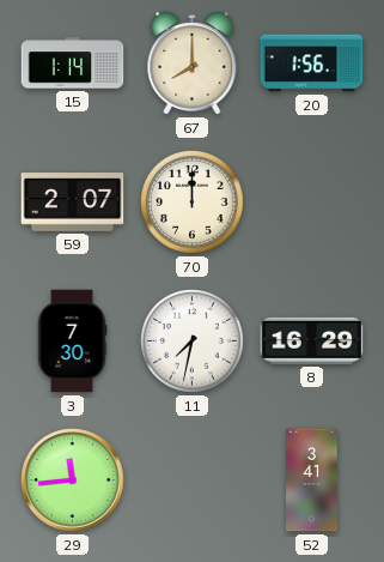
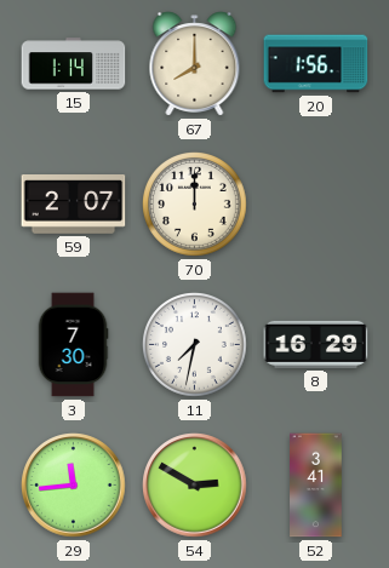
54: none -> 2:50 (195, 486)
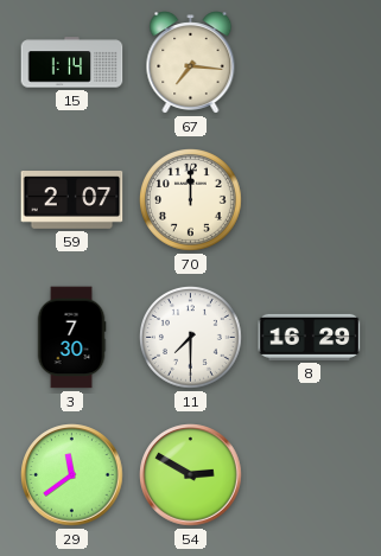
67: 8:00 -> 7:16 (191, 63)
20: 1:56 -> none (316, 64)
11: 7:32 -> 7:30 (191, 338)
29: 11:44 -> 11:39 (72, 475)
52: 3:41 -> none (316, 486)
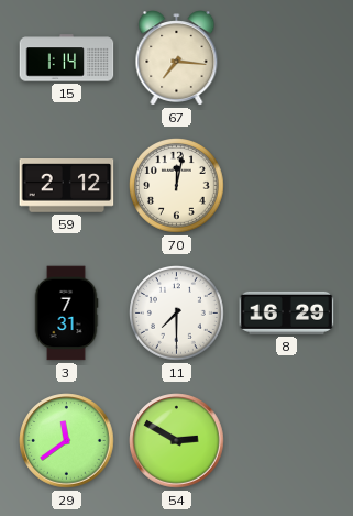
59: 2:07 -> 2:12 (67, 186)
70: 12:00 -> 12:02 (177, 186)
3: 7:30 -> 7:31 (66, 314)
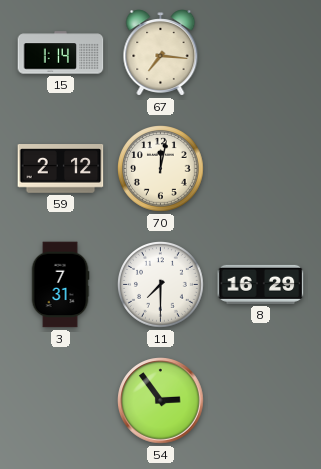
29: 11:39 -> none (67, 441)
54: 2:50 -> 2:54 (161, 401)
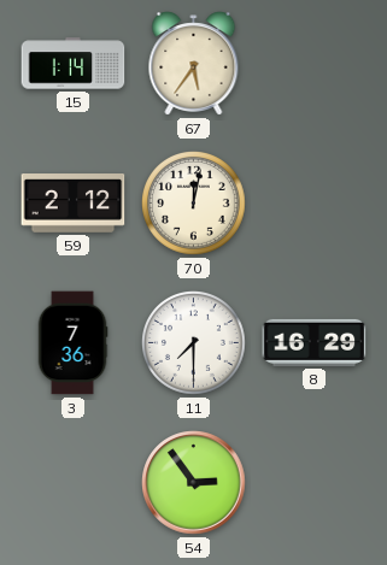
67: 7:16 -> 5:36 (194, 64)
3: 7:31 -> 7:36 (72, 343)
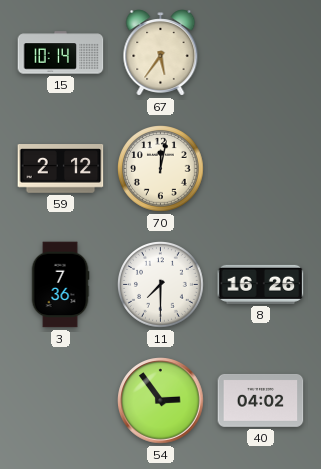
15: 1:14 -> 10:14 (61, 53)
8: 16:29 -> 16:26 (261, 284)
40: none -> 04:02 (261, 400)
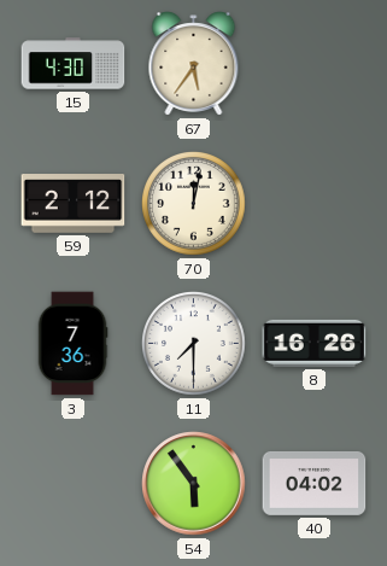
15: 10:14 -> 4:30 (74, 64)
54: 2:54 -> 5:54 (194, 484)
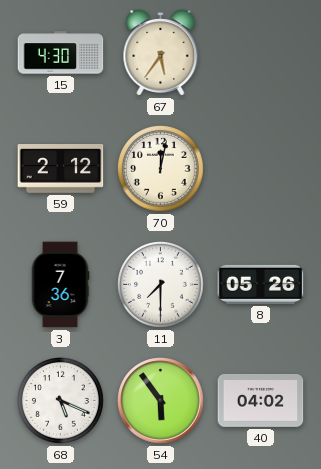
8: 16:26 -> 05:26 (261, 284)
68: none -> 5:19 (61, 401)
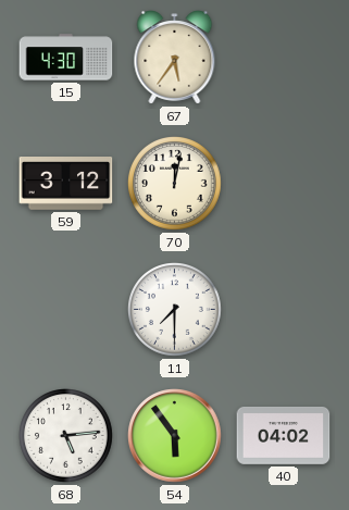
59: 2:12 -> 3:12 (66, 184)
3: 7:36 -> none (60, 285)
8: 05:26 -> none (261, 284)
68: 5:19 -> 5:14 (66, 436)
